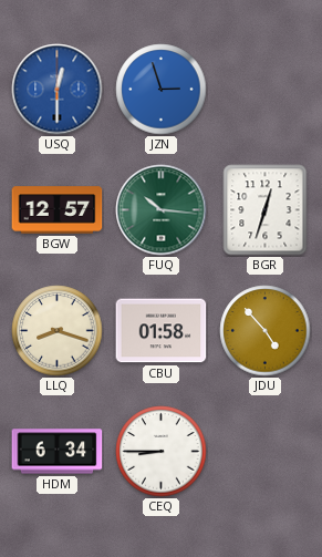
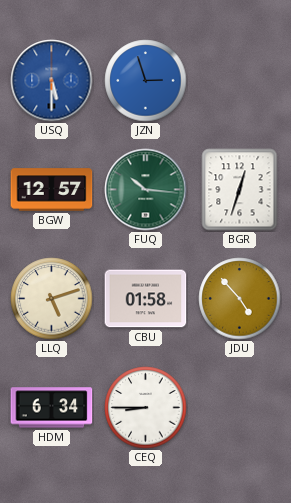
USQ: 12:30 -> 5:30 (52, 81)
LLQ: 8:18 -> 5:12 (52, 299)
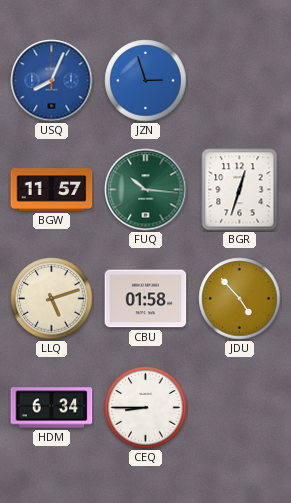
USQ: 5:30 -> 8:04 (52, 81)
BGW: 12:57 -> 11:57 (52, 190)
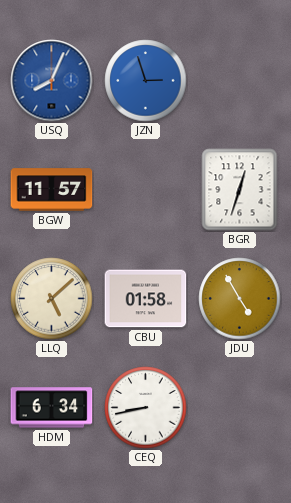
FUQ: 10:16 -> none (146, 190)
LLQ: 5:12 -> 5:08 (52, 299)
JDU: 4:53 -> 4:55 (240, 299)
CEQ: 8:45 -> 8:43 (146, 408)
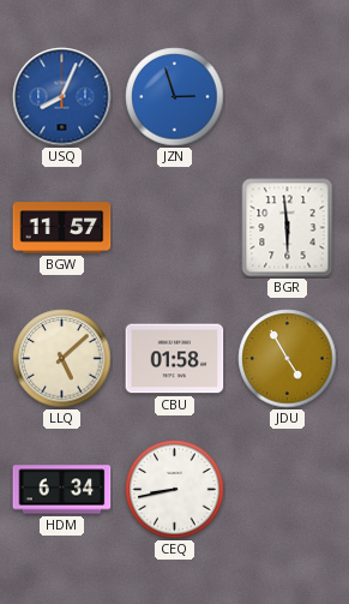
BGR: 12:33 -> 5:59 (288, 228)
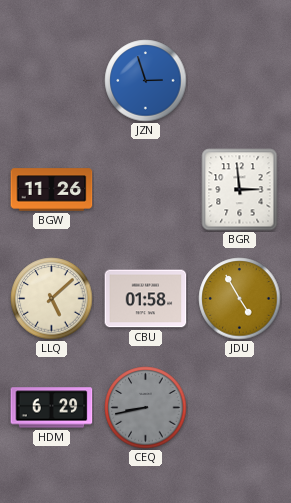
USQ: 8:04 -> none (62, 97)
BGW: 11:57 -> 11:26 (52, 190)
BGR: 5:59 -> 2:59 (240, 190)
HDM: 6:34 -> 6:29 (52, 408)
CEQ dial: white -> grey (146, 408)
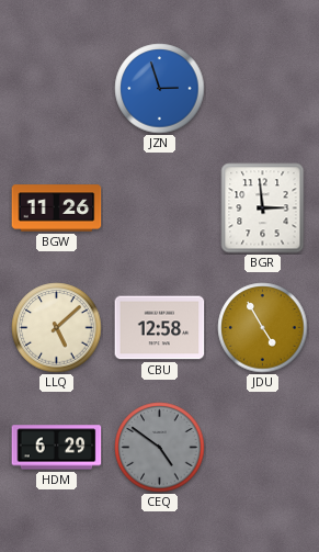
CBU: 01:58 -> 12:58 (160, 328)
CEQ: 8:43 -> 4:51 (160, 448)
